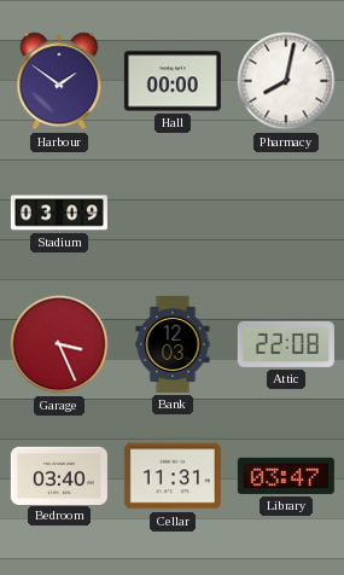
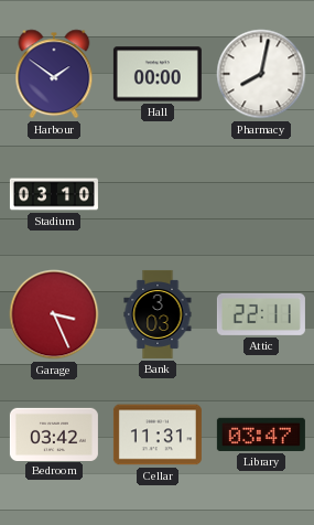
Stadium: 03:09 -> 03:10 (54, 194)
Bank: 12:03 -> 3:03 (158, 314)
Attic: 22:08 -> 22:11 (261, 314)
Bedroom: 03:40 -> 03:42 (54, 433)
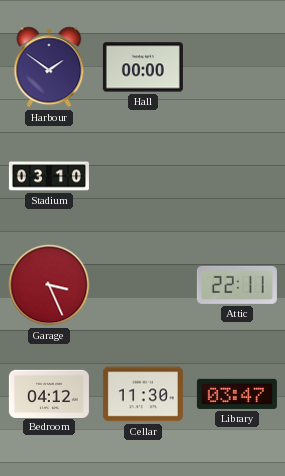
Pharmacy: 8:02 -> none (261, 74)
Bank: 3:03 -> none (158, 314)
Bedroom: 03:42 -> 04:12 (49, 393)
Cellar: 11:31 -> 11:30 (143, 394)
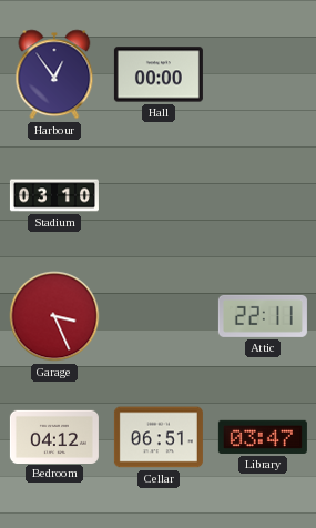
Harbour: 1:51 -> 12:54 (54, 74)
Cellar: 11:30 -> 06:51 (159, 437)
